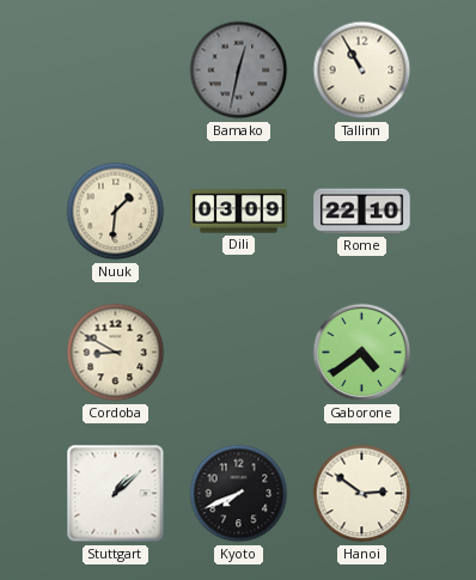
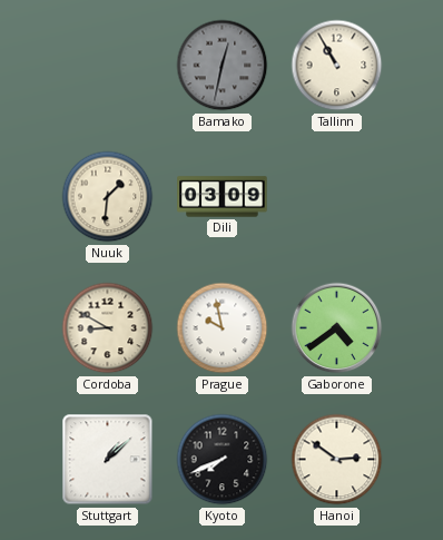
Rome: 22:10 -> none (362, 212)
Prague: none -> 9:58 (223, 328)
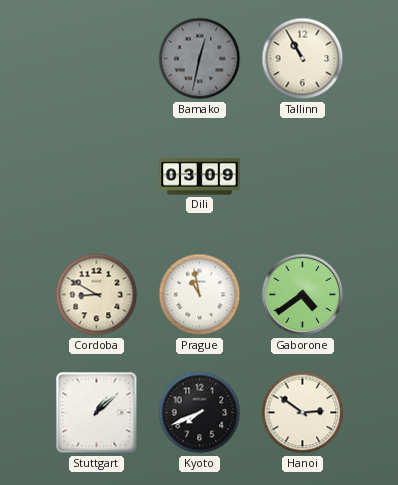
Nuuk: 1:31 -> none (108, 197)
Prague: 9:58 -> 10:58 (200, 295)
